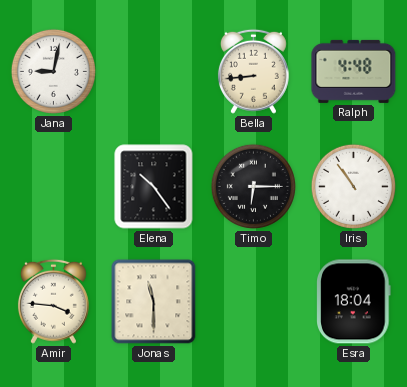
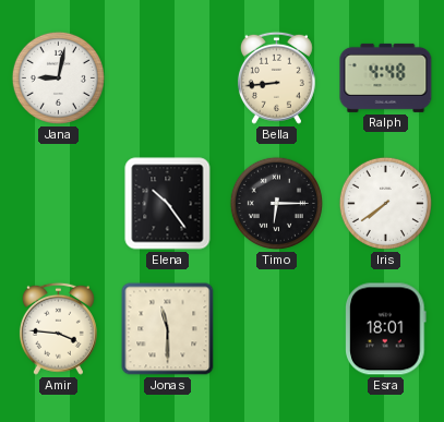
Iris: 10:54 -> 7:39 (385, 203)
Esra: 18:04 -> 18:01 (386, 329)
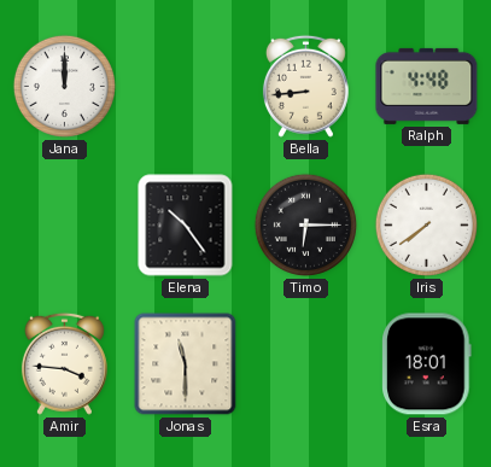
Jana: 9:02 -> 12:00 (64, 86)
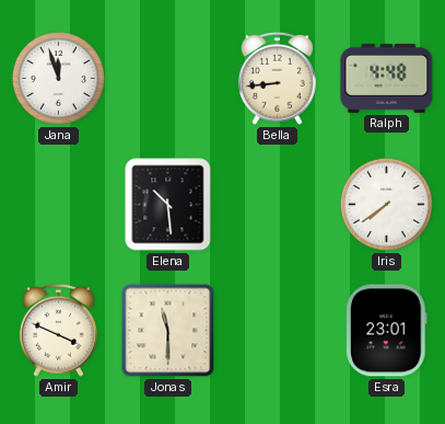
Jana: 12:00 -> 11:57 (58, 78)
Elena: 10:24 -> 10:29 (168, 205)
Timo: 6:15 -> none (305, 224)
Amir: 3:46 -> 3:49 (58, 330)
Esra: 18:01 -> 23:01 (387, 331)
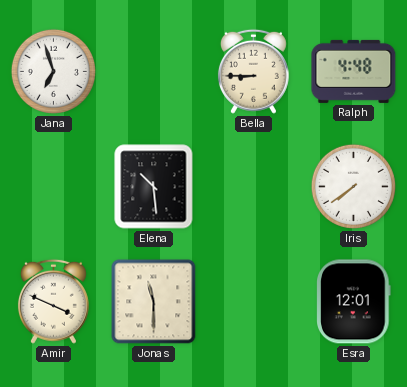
Jana: 11:57 -> 6:57 (53, 71)
Bella: 8:44 -> 8:45 (253, 71)
Esra: 23:01 -> 12:01 (354, 302)
